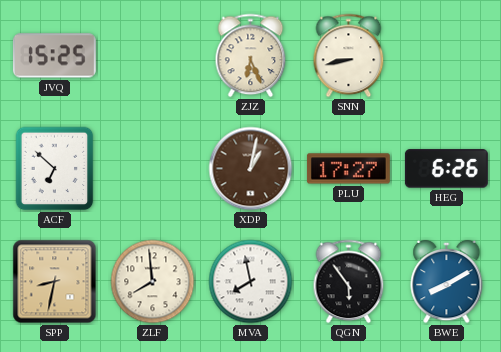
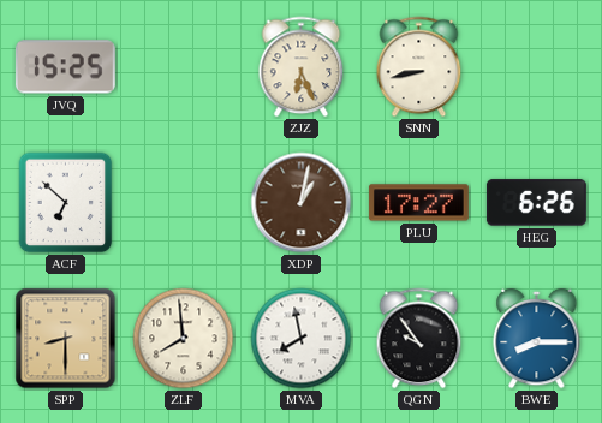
SPP: 8:32 -> 8:30 (66, 339)
QGN: 5:54 -> 9:54 (419, 339)
BWE: 8:10 -> 8:15 (537, 339)
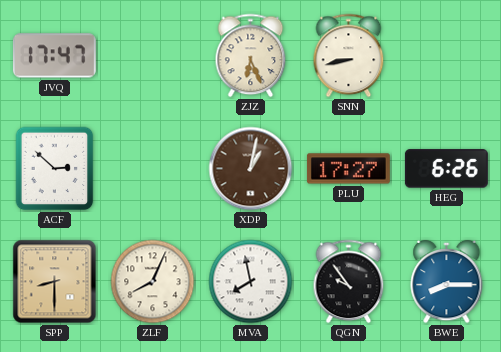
JVQ: 15:25 -> 17:47 (54, 56)
ACF: 6:52 -> 2:52 (55, 169)
ZLF: 7:59 -> 8:04 (153, 282)
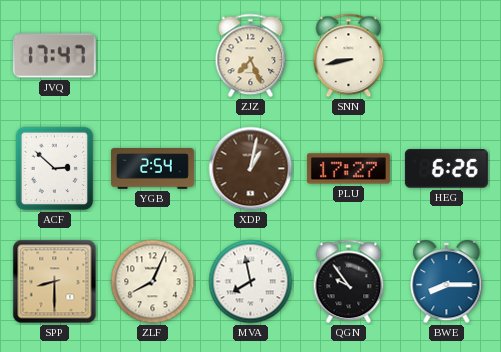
ZJZ: 6:26 -> 7:26 (251, 56)
YGB: none -> 2:54 (152, 169)
